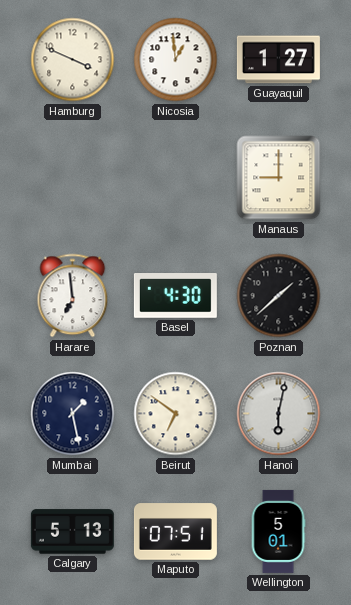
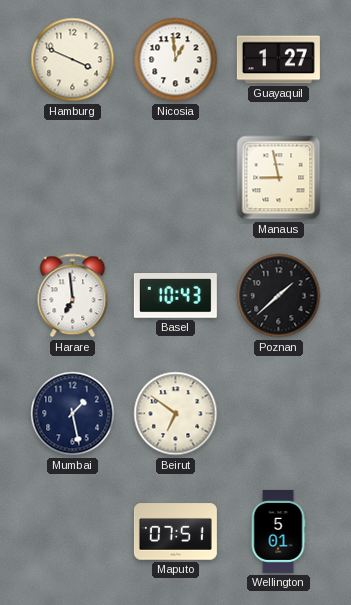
Manaus: 9:00 -> 8:58 (279, 178)
Basel: 4:30 -> 10:43 (175, 296)
Hanoi: 6:02 -> none (279, 414)
Calgary: 5:13 -> none (72, 532)
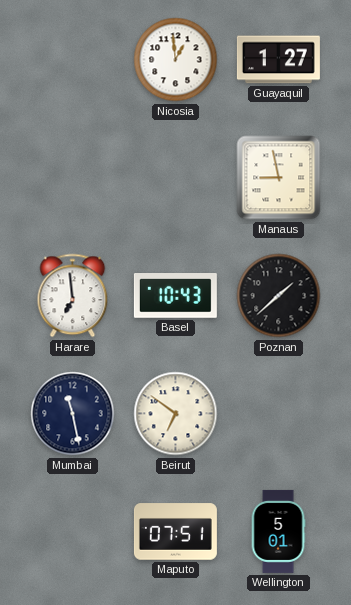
Hamburg: 3:49 -> none (73, 60)
Mumbai: 1:28 -> 11:28 (73, 414)
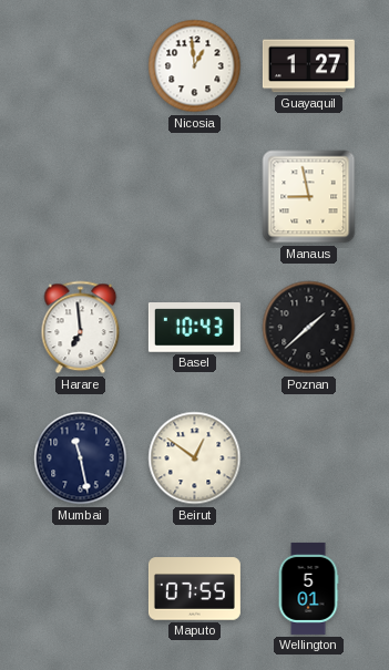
Beirut: 6:51 -> 12:51 (195, 458)
Maputo: 07:51 -> 07:55 (194, 589)
